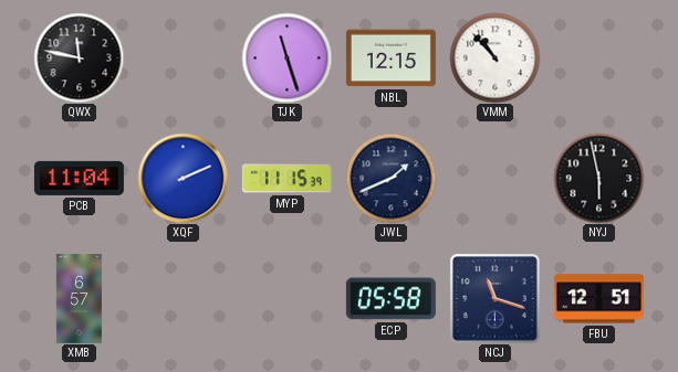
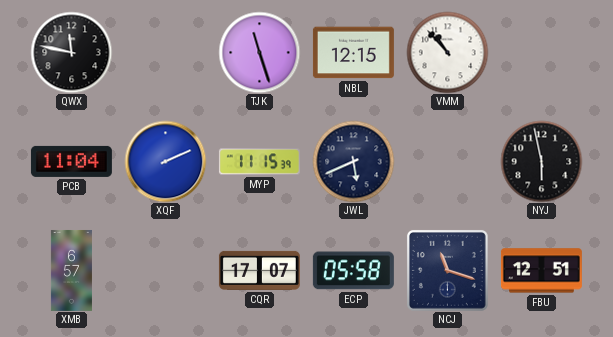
JWL: 1:41 -> 5:41 (353, 161)
CQR: none -> 17:07 (259, 270)
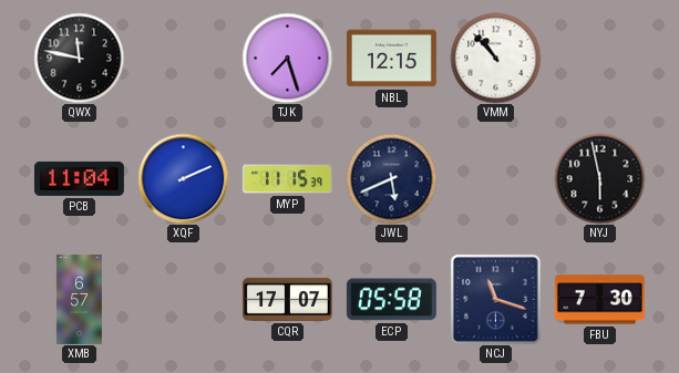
TJK: 11:27 -> 7:27 (287, 58)
FBU: 12:51 -> 7:30 (599, 300)
